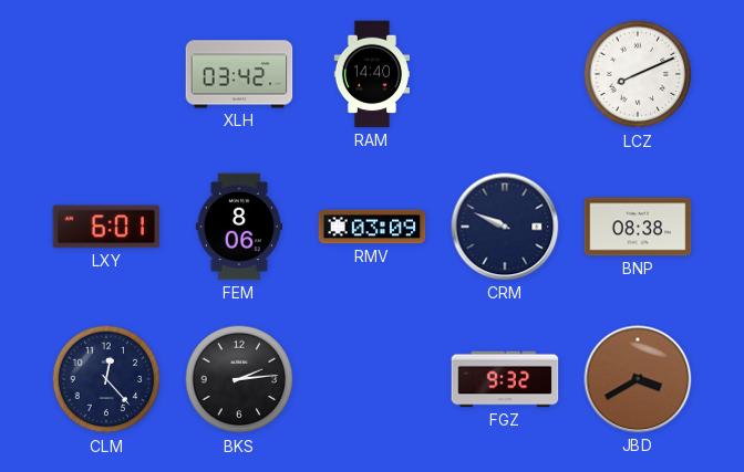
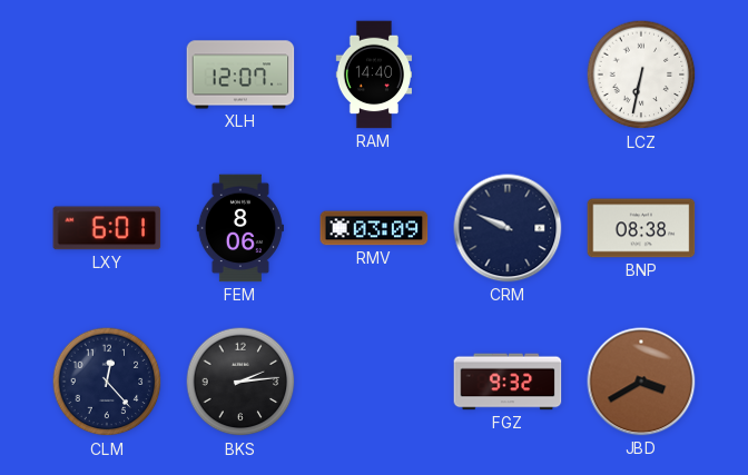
XLH: 03:42 -> 12:07 (240, 75)
LCZ: 8:11 -> 6:32 (641, 75)
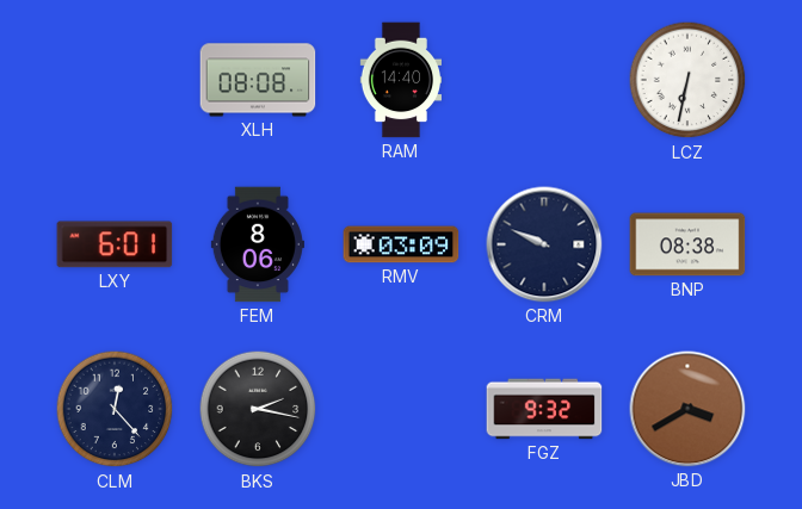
XLH: 12:07 -> 08:08 (258, 80)
BKS: 2:14 -> 2:17 (258, 409)
